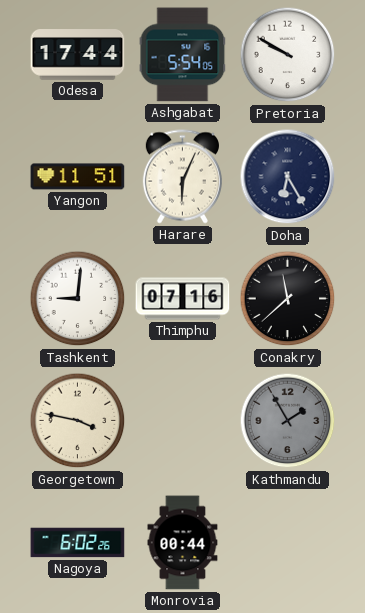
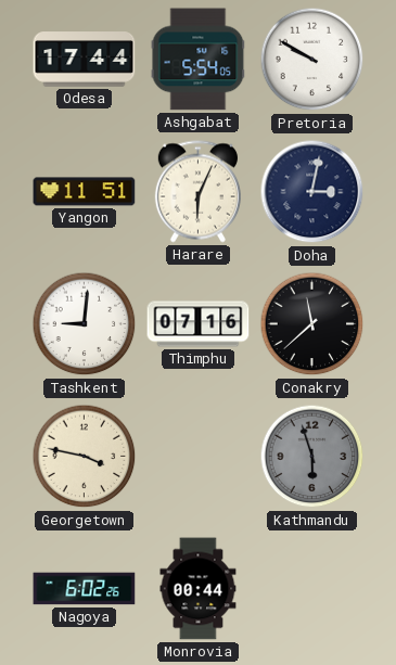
Doha: 6:25 -> 3:02 (312, 192)
Kathmandu: 1:55 -> 5:57 (312, 457)
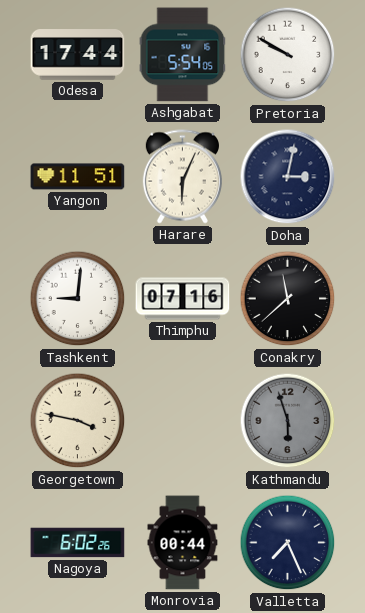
Valletta: none -> 7:26 (288, 543)
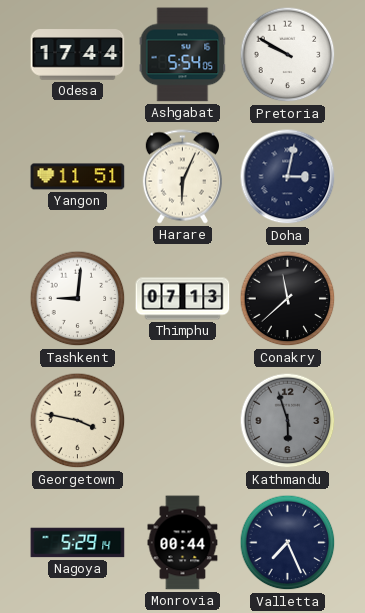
Thimphu: 07:16 -> 07:13 (183, 299)
Nagoya: 6:02 -> 5:29 (78, 543)
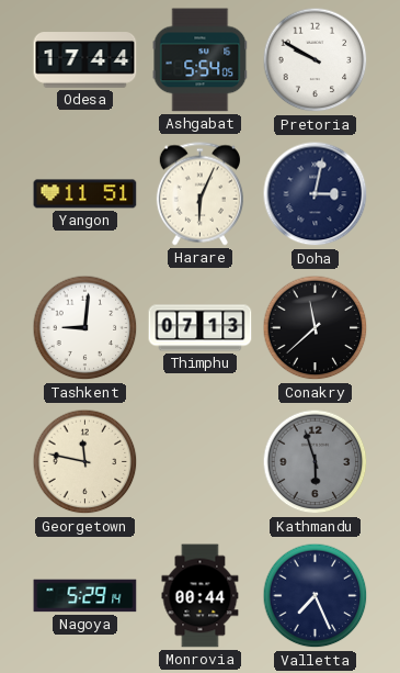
Georgetown: 3:47 -> 11:47 (85, 462)
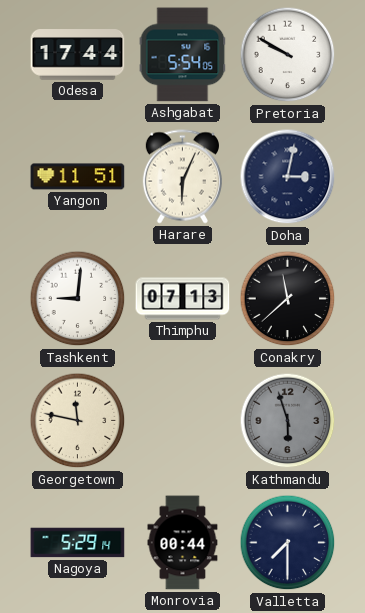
Valletta: 7:26 -> 7:30 (288, 543)
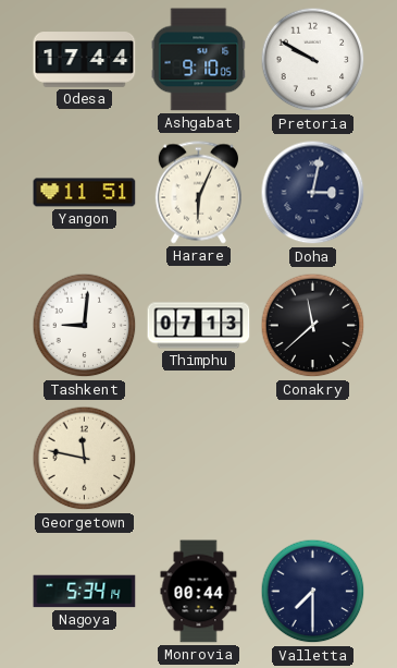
Ashgabat: 5:54 -> 9:10 (199, 60)
Kathmandu: 5:57 -> none (288, 421)
Nagoya: 5:29 -> 5:34 (85, 592)
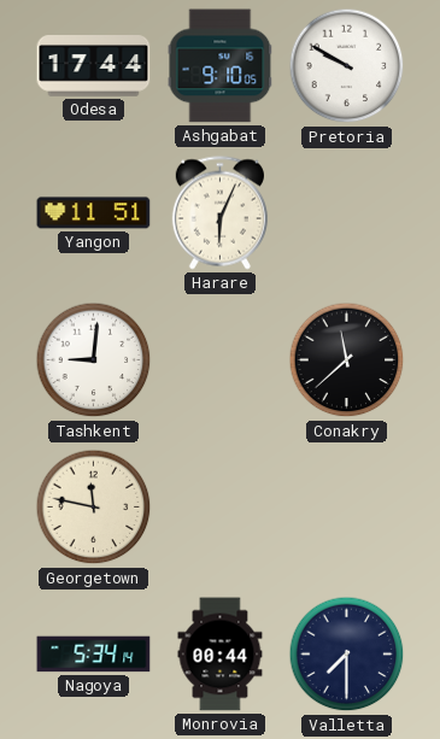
Doha: 3:02 -> none (313, 193)
Thimphu: 07:13 -> none (199, 326)
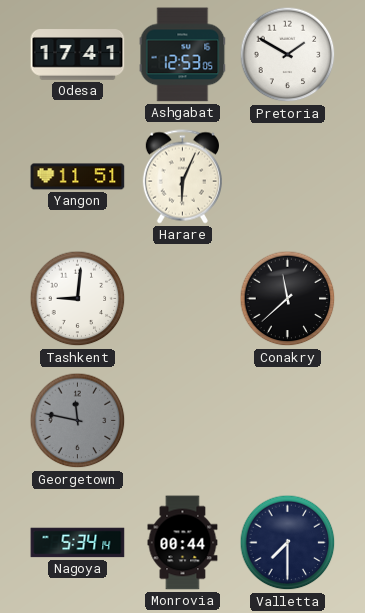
Odesa: 17:44 -> 17:41 (78, 55)
Ashgabat: 9:10 -> 12:53 (183, 55)
Pretoria: 9:50 -> 1:50 (288, 55)
Georgetown dial: cream -> grey (78, 421)
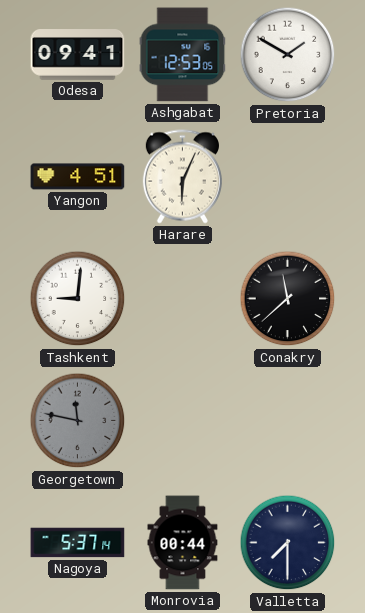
Odesa: 17:41 -> 09:41 (78, 55)
Yangon: 11:51 -> 4:51 (78, 177)
Nagoya: 5:34 -> 5:37 (78, 543)
